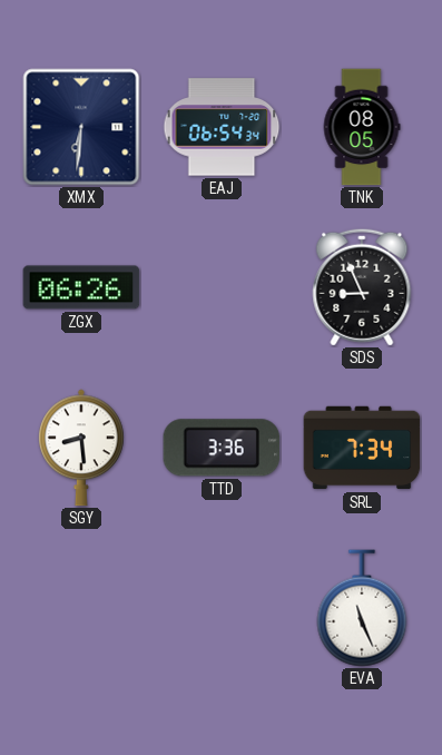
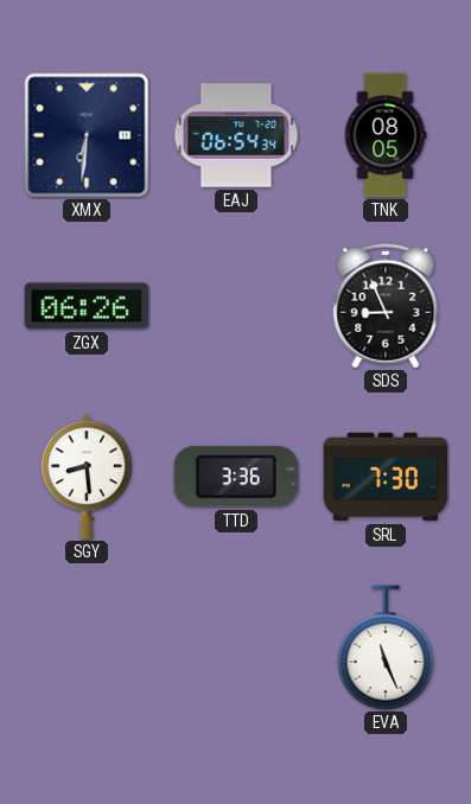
SRL: 7:34 -> 7:30 (386, 477)
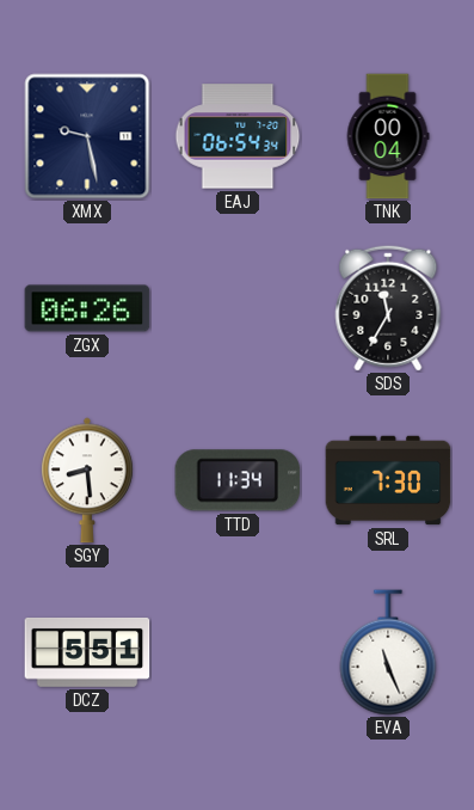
XMX: 6:31 -> 9:28 (87, 136)
TNK: 08:05 -> 00:04 (388, 136)
SDS: 8:56 -> 11:35 (388, 308)
TTD: 3:36 -> 11:34 (238, 480)
DCZ: none -> 5:51 (87, 652)
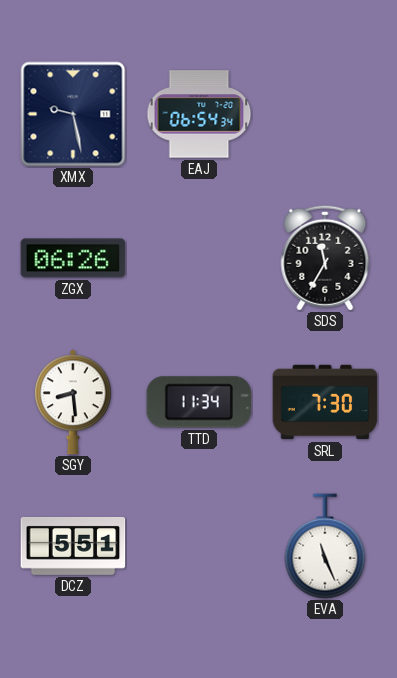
TNK: 00:04 -> none (388, 136)
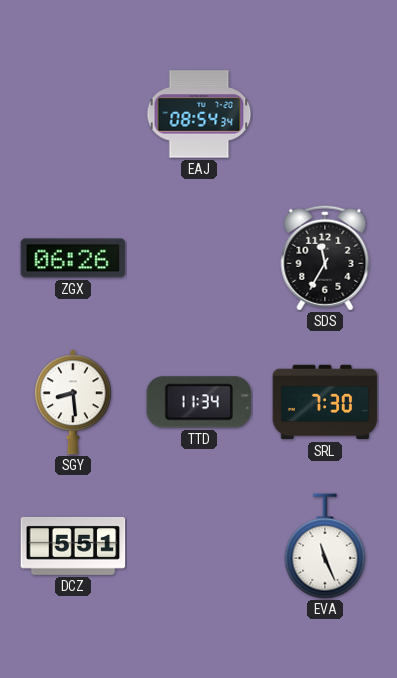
XMX: 9:28 -> none (73, 114)
EAJ: 06:54 -> 08:54 (199, 114)
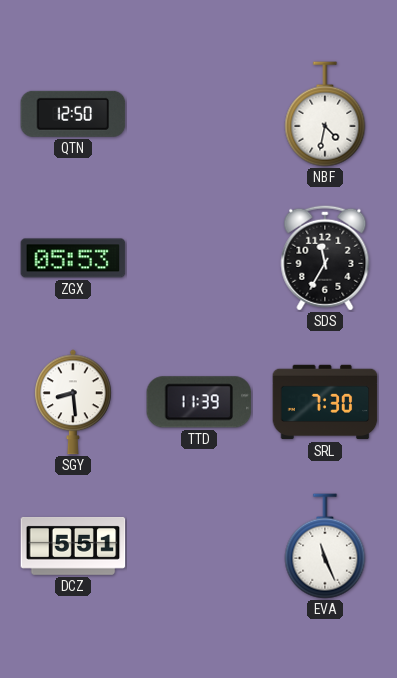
QTN: none -> 12:50 (73, 114)
EAJ: 08:54 -> none (199, 114)
NBF: none -> 4:32 (325, 114)
ZGX: 06:26 -> 05:53 (73, 258)
TTD: 11:34 -> 11:39 (199, 402)
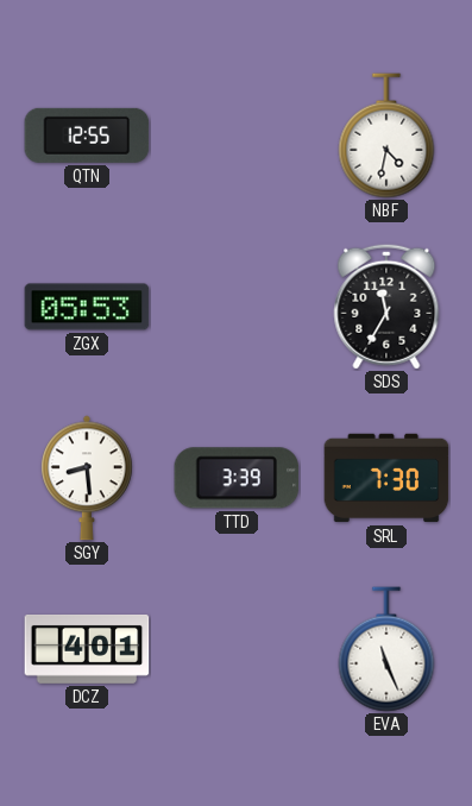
QTN: 12:50 -> 12:55 (87, 136)
TTD: 11:39 -> 3:39 (237, 478)
DCZ: 5:51 -> 4:01 (87, 649)
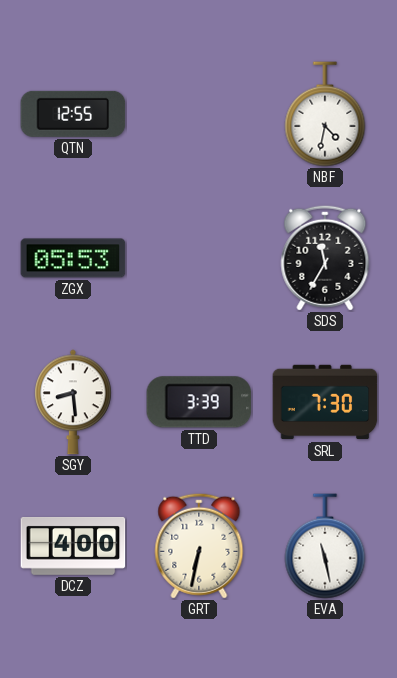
DCZ: 4:01 -> 4:00 (73, 546)
GRT: none -> 6:32 (199, 546)
EVA: 11:26 -> 11:28 (325, 546)
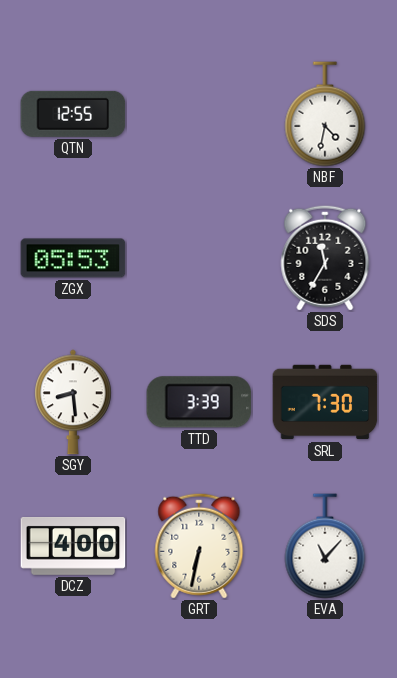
EVA: 11:28 -> 11:07 (325, 546)
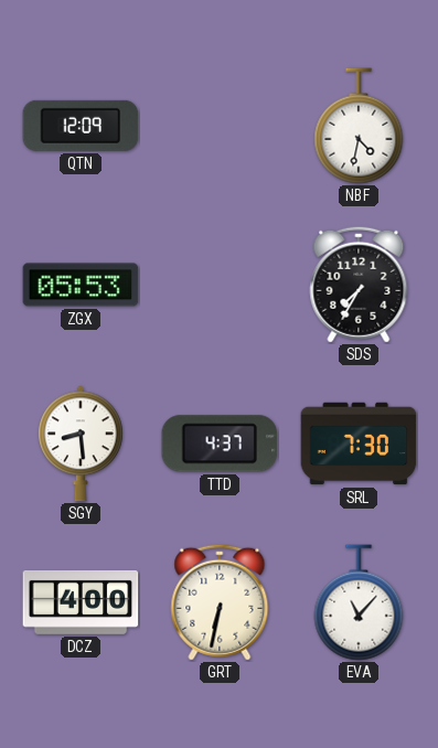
QTN: 12:55 -> 12:09 (81, 126)
SDS: 11:35 -> 7:35 (359, 285)
TTD: 3:39 -> 4:37 (220, 444)
